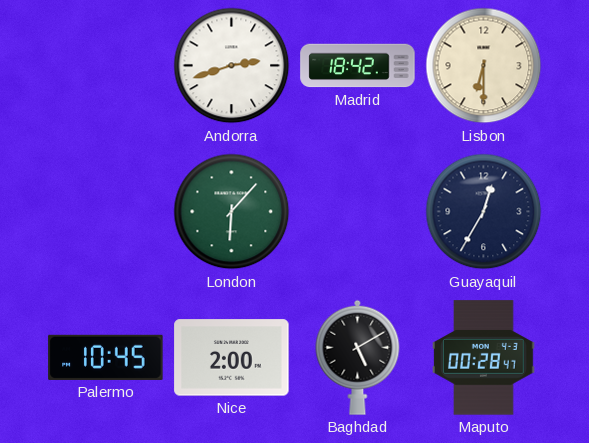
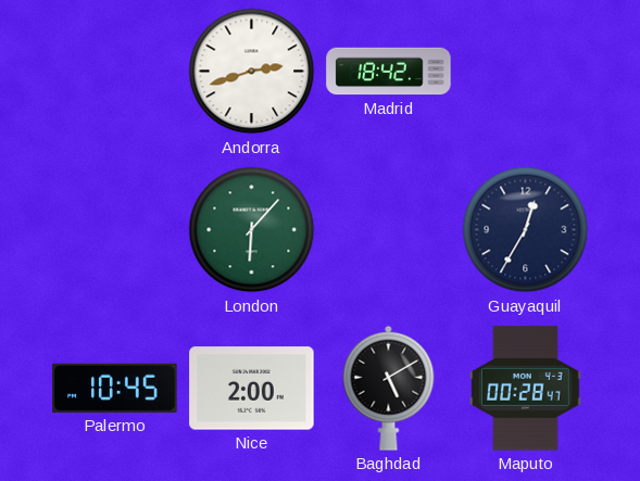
Lisbon: 6:30 -> none (484, 66)
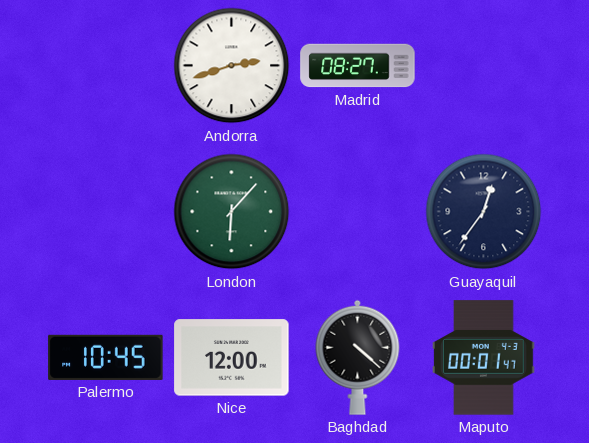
Madrid: 18:42 -> 08:27 (358, 66)
Guayaquil: 12:35 -> 12:36 (484, 212)
Nice: 2:00 -> 12:00 (232, 358)
Baghdad: 5:10 -> 4:22 (358, 357)
Maputo: 00:28 -> 00:01 (484, 358)
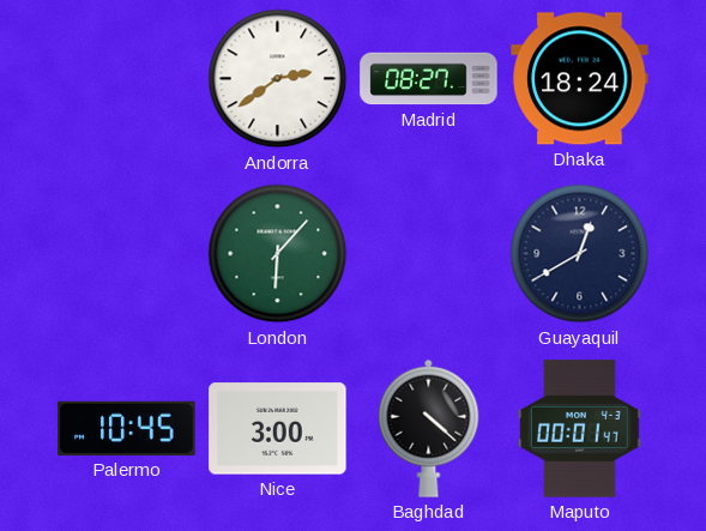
Andorra: 2:42 -> 2:39 (278, 79)
Dhaka: none -> 18:24 (580, 79)
Guayaquil: 12:36 -> 12:40 (580, 254)
Nice: 12:00 -> 3:00 (278, 429)
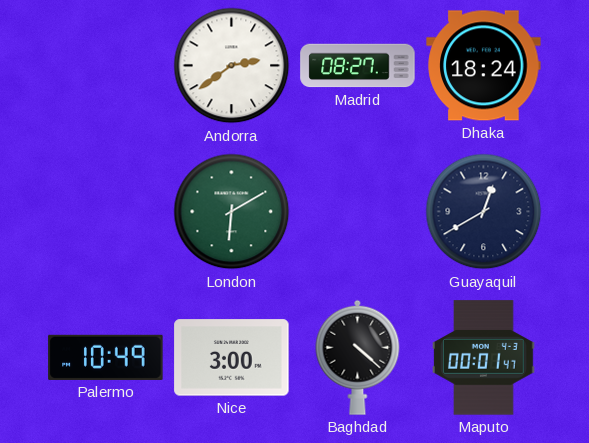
London: 6:07 -> 6:10 (232, 212)
Palermo: 10:45 -> 10:49 (106, 357)
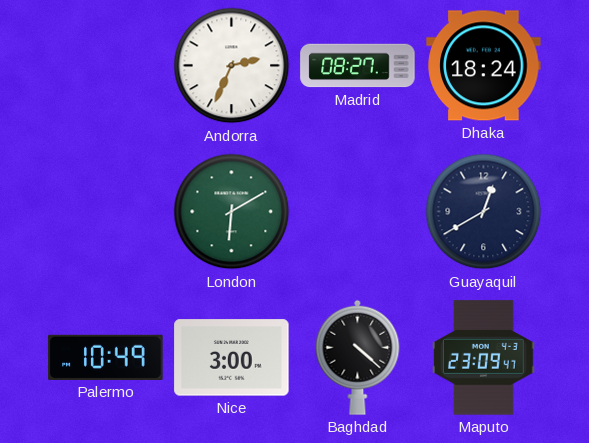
Andorra: 2:39 -> 2:34 (232, 66)
Maputo: 00:01 -> 23:09 (484, 358)
